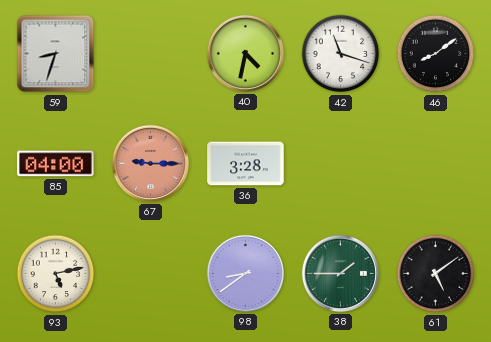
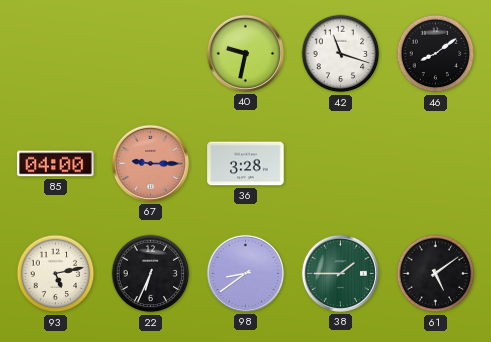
59: 8:33 -> none (56, 54)
40: 4:32 -> 9:32 (245, 53)
22: none -> 6:34 (151, 274)
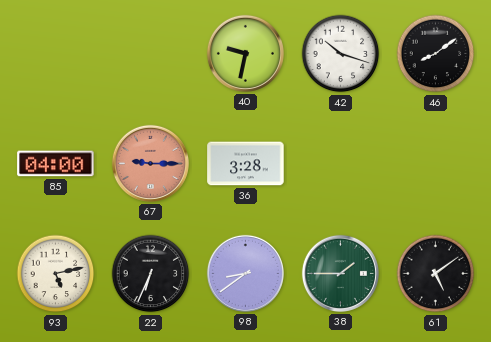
42: 11:18 -> 10:18 (341, 54)
